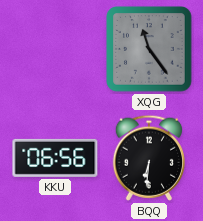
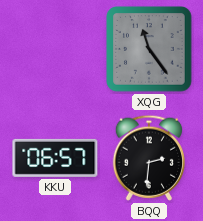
KKU: 06:56 -> 06:57 (55, 158)
BQQ: 6:31 -> 2:31 (148, 158)
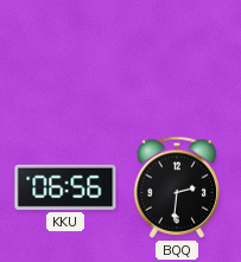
XQG: 11:24 -> none (149, 49)
KKU: 06:57 -> 06:56 (65, 187)
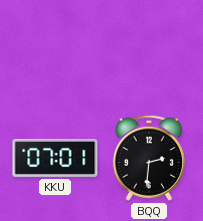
KKU: 06:56 -> 07:01 (55, 158)
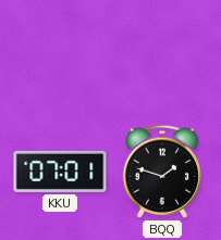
BQQ: 2:31 -> 1:48 (161, 172)
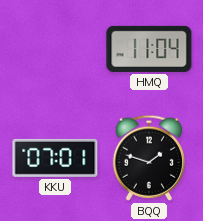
HMQ: none -> 11:04 (149, 49)
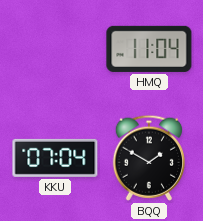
KKU: 07:01 -> 07:04 (55, 158)
BQQ: 1:48 -> 1:50 (148, 158)
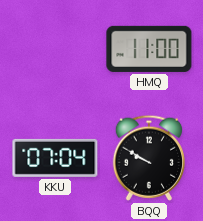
HMQ: 11:04 -> 11:00 (149, 49)
BQQ: 1:50 -> 9:50 (148, 158)
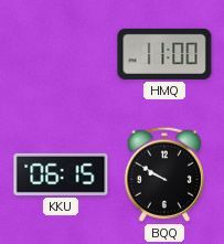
KKU: 07:04 -> 06:15 (61, 174)
